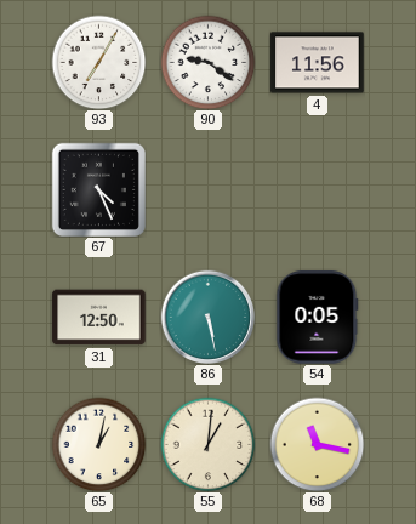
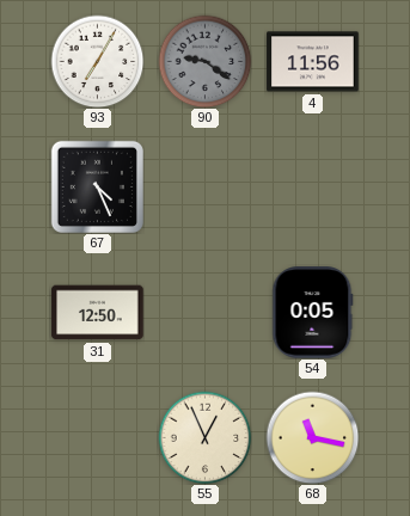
90 dial: white -> grey (204, 61)
86: 5:28 -> none (207, 317)
65: 1:02 -> none (98, 444)
55: 1:01 -> 12:56 (204, 437)
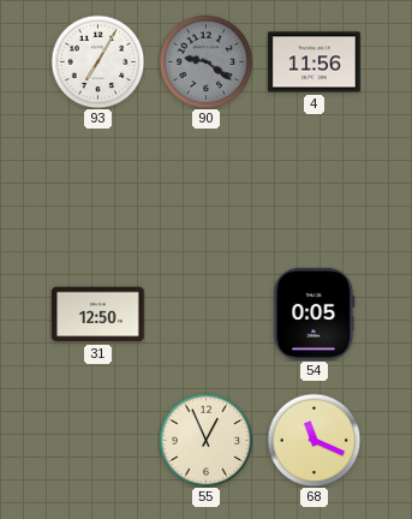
67: 4:26 -> none (97, 186)
68: 11:17 -> 11:19 (314, 440)
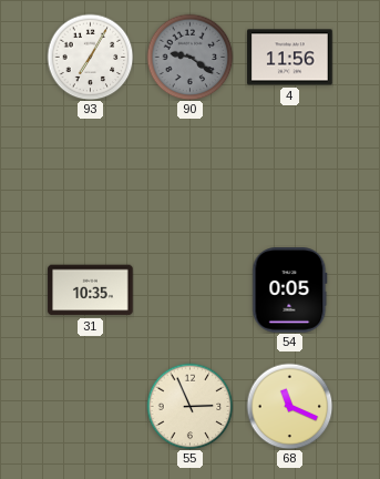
31: 12:50 -> 10:35 (91, 291)
55: 12:56 -> 2:56 (189, 406)
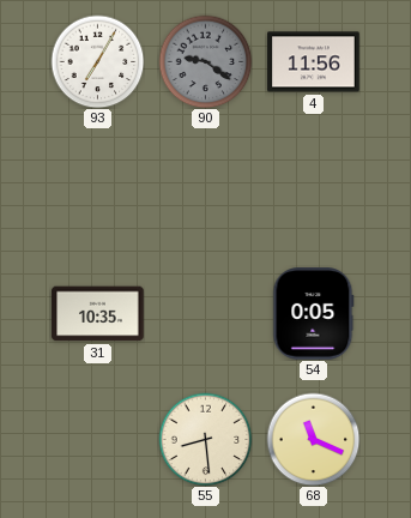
55: 2:56 -> 8:29 (205, 439)
